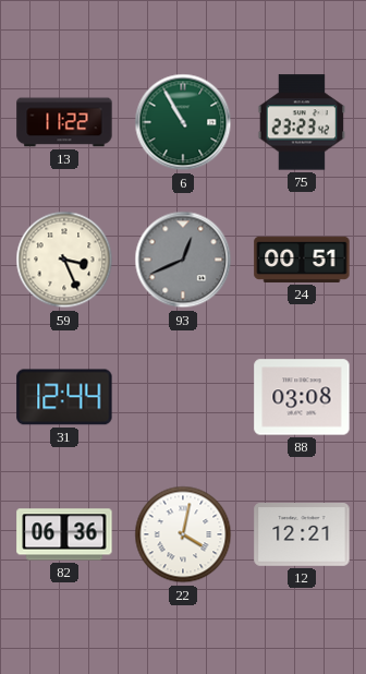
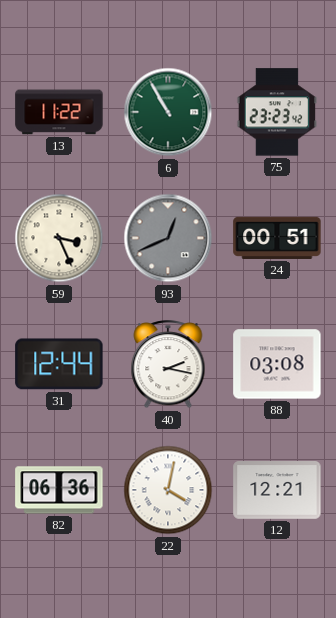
40: none -> 2:17 (168, 365)
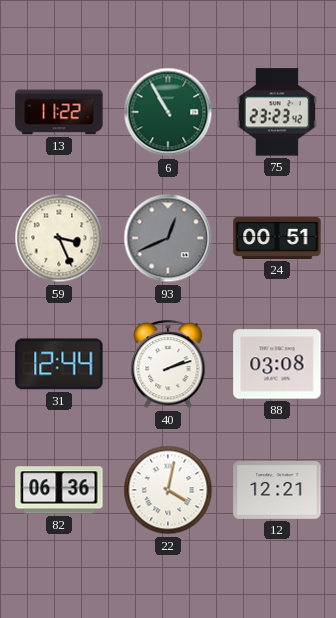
40: 2:17 -> 2:12 (168, 365)
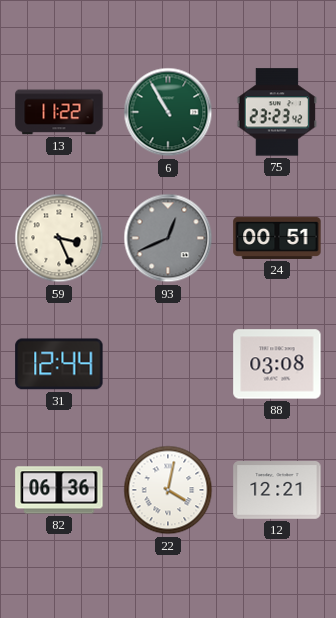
40: 2:12 -> none (168, 365)
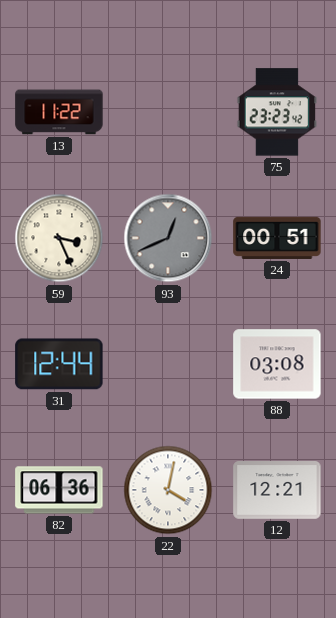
6: 10:55 -> none (168, 112)
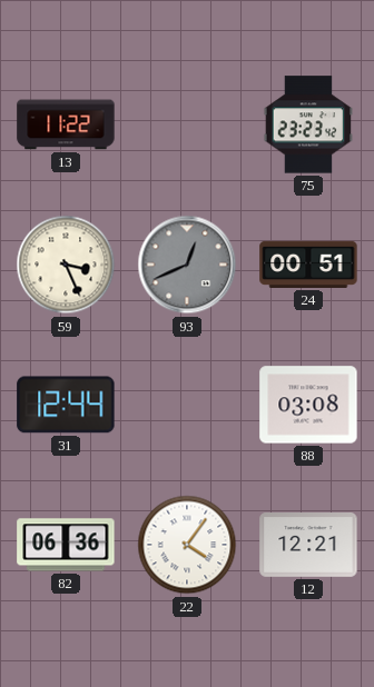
22: 4:02 -> 4:06 (187, 545)
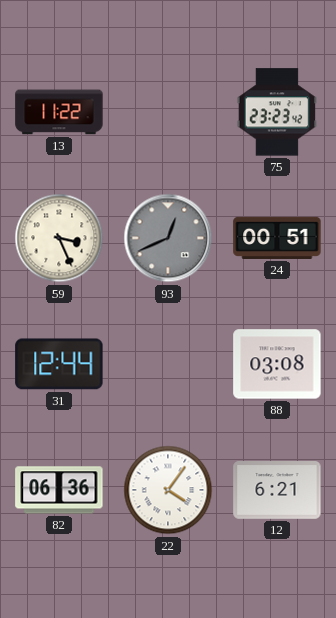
12: 12:21 -> 6:21 (277, 491)
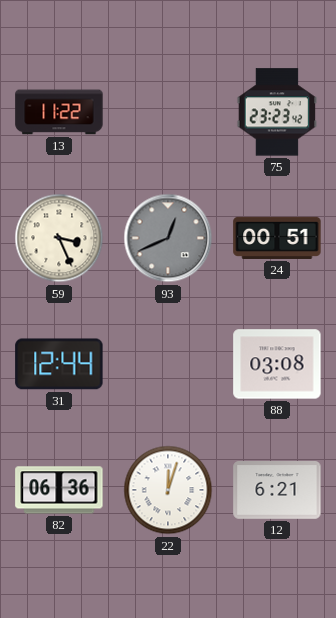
22: 4:06 -> 12:03 (168, 490)
